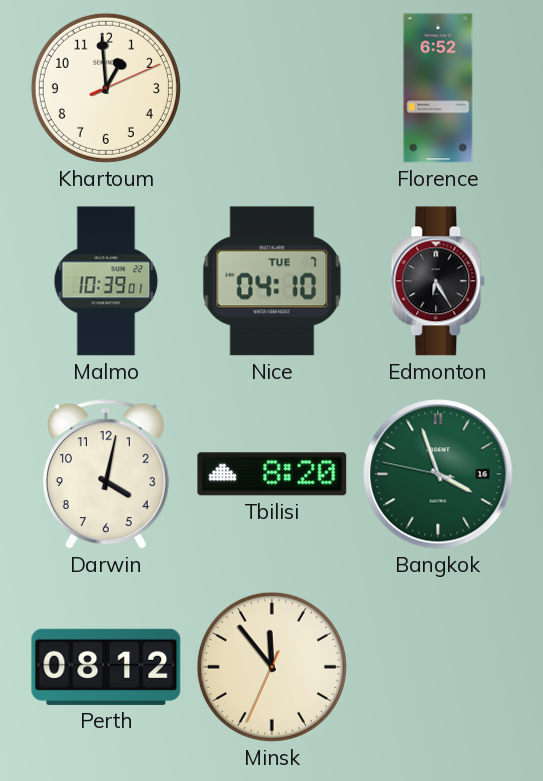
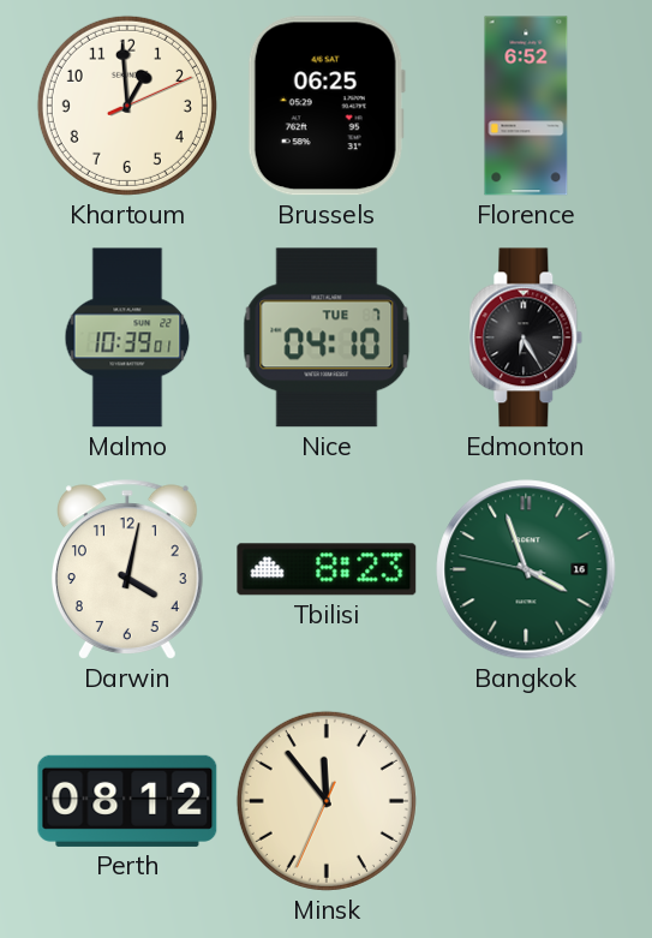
Brussels: none -> 06:25 (327, 106)
Tbilisi: 8:20 -> 8:23 (327, 569)
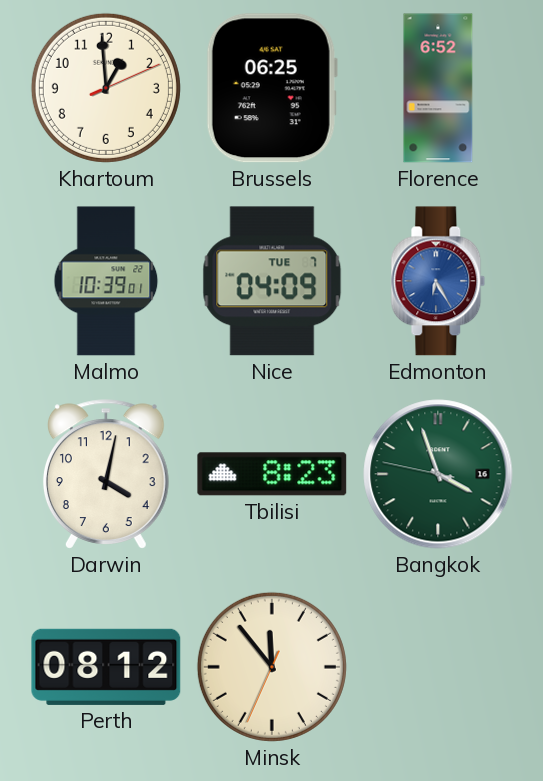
Nice: 04:10 -> 04:09 (272, 281)
Edmonton dial: black -> blue (438, 281)
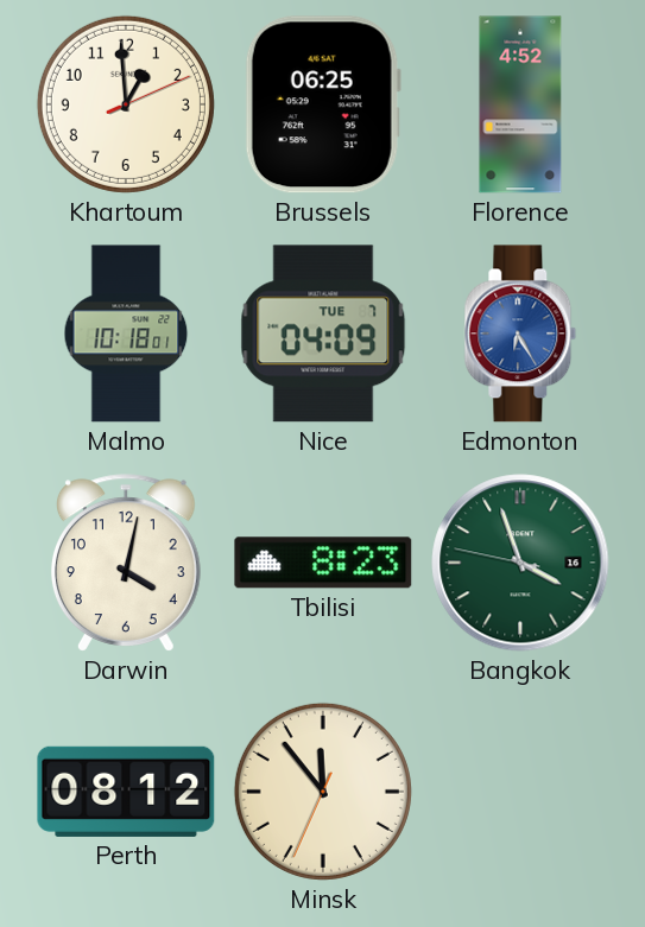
Florence: 6:52 -> 4:52 (520, 104)
Malmo: 10:39 -> 10:18 (126, 334)
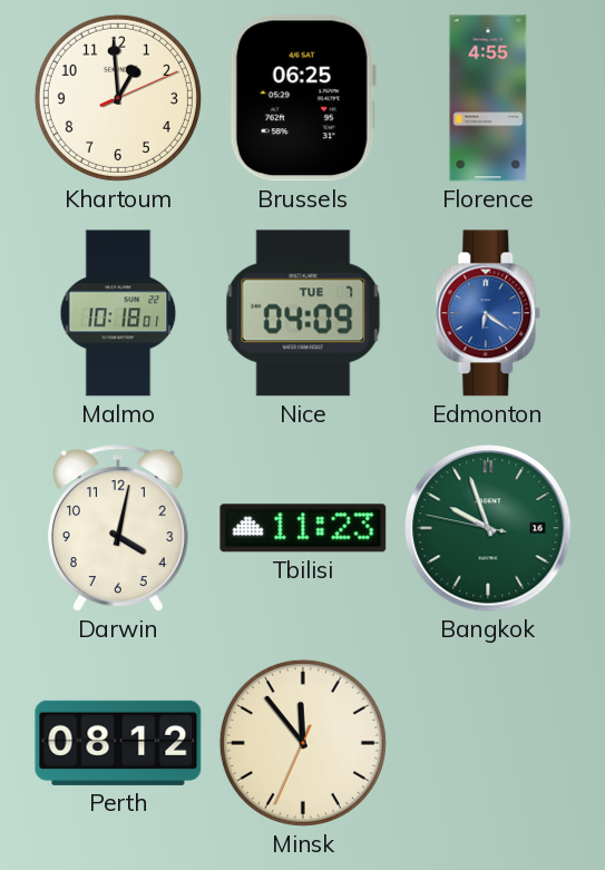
Florence: 4:52 -> 4:55 (488, 98)
Edmonton: 6:25 -> 6:21 (488, 313)
Tbilisi: 8:23 -> 11:23 (303, 528)
Bangkok: 3:56 -> 9:56 (488, 528)
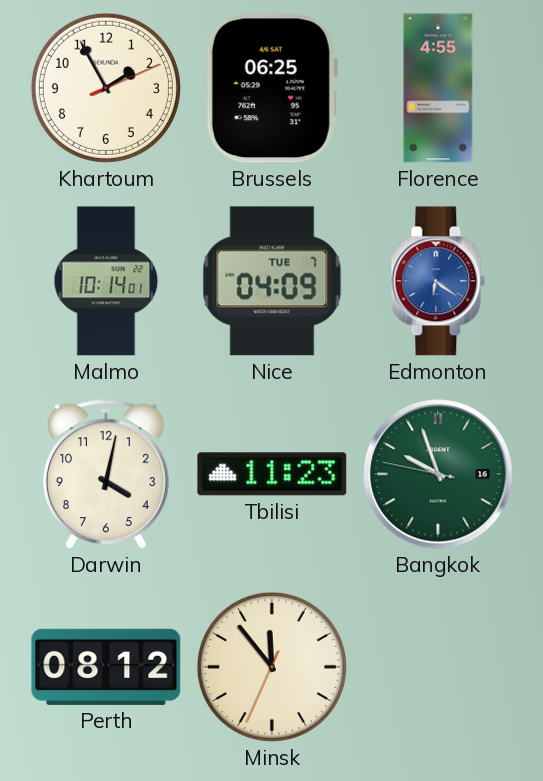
Khartoum: 12:59 -> 1:55 (106, 88)
Malmo: 10:18 -> 10:14 (106, 281)
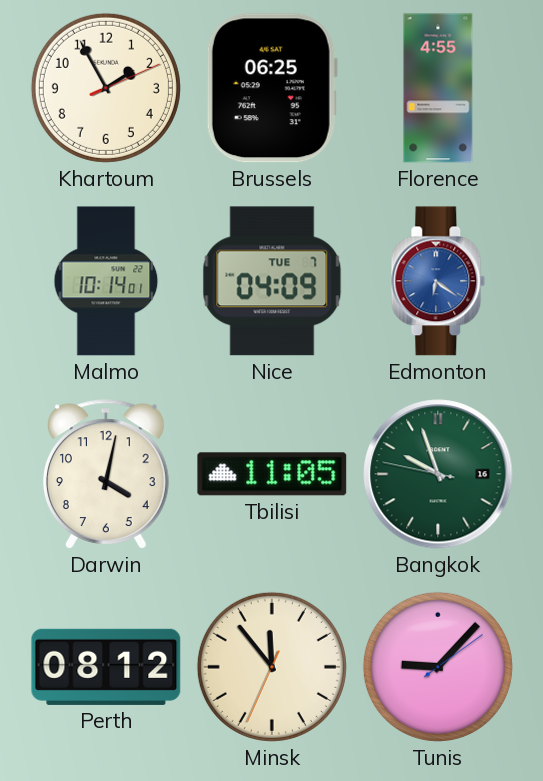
Tbilisi: 11:23 -> 11:05 (272, 474)
Tunis: none -> 9:07 (438, 667)
